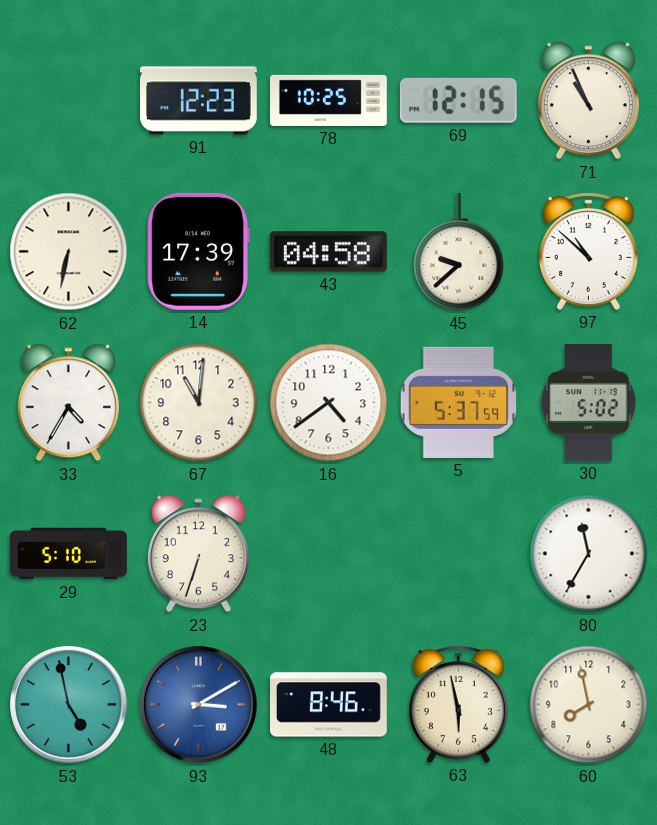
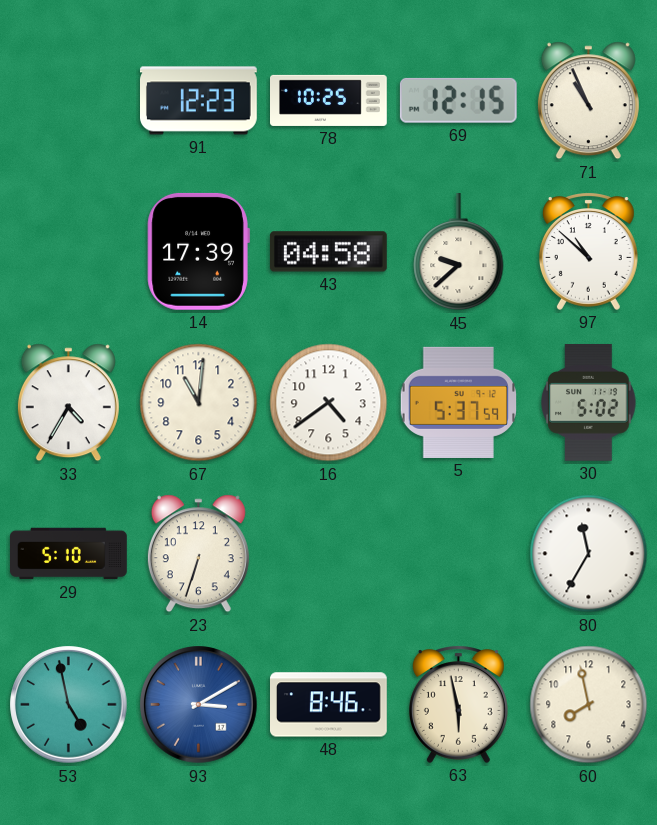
62: 6:32 -> none (69, 252)
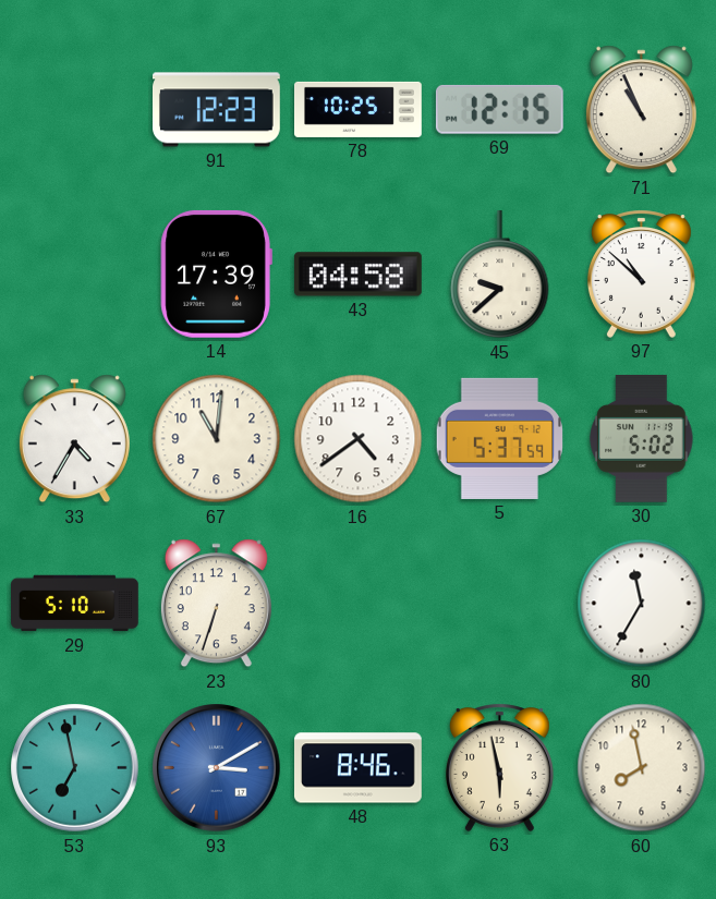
53: 4:58 -> 6:58 (75, 768)
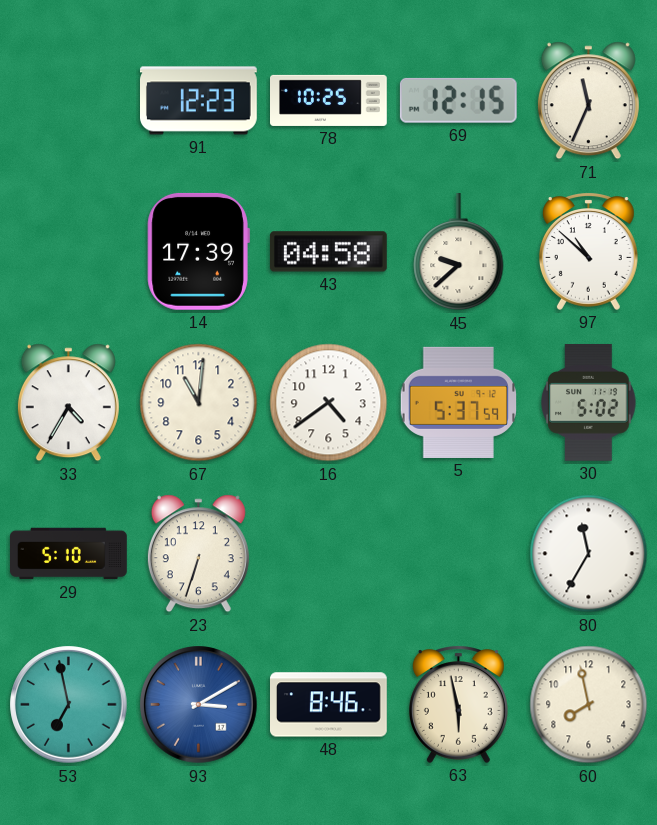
71: 10:56 -> 11:34 (588, 101)
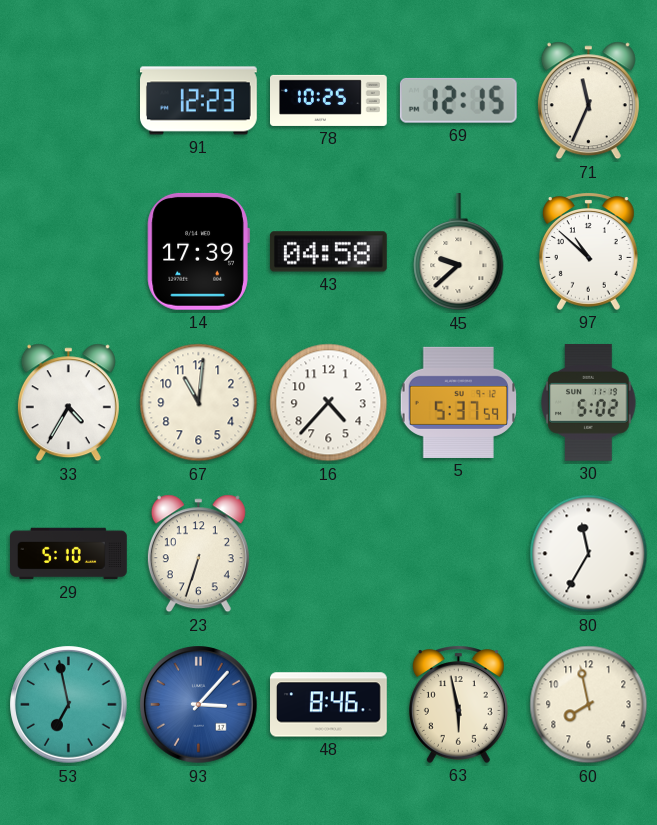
16: 4:39 -> 4:37 (329, 403)
93: 3:10 -> 3:07 (199, 705)
